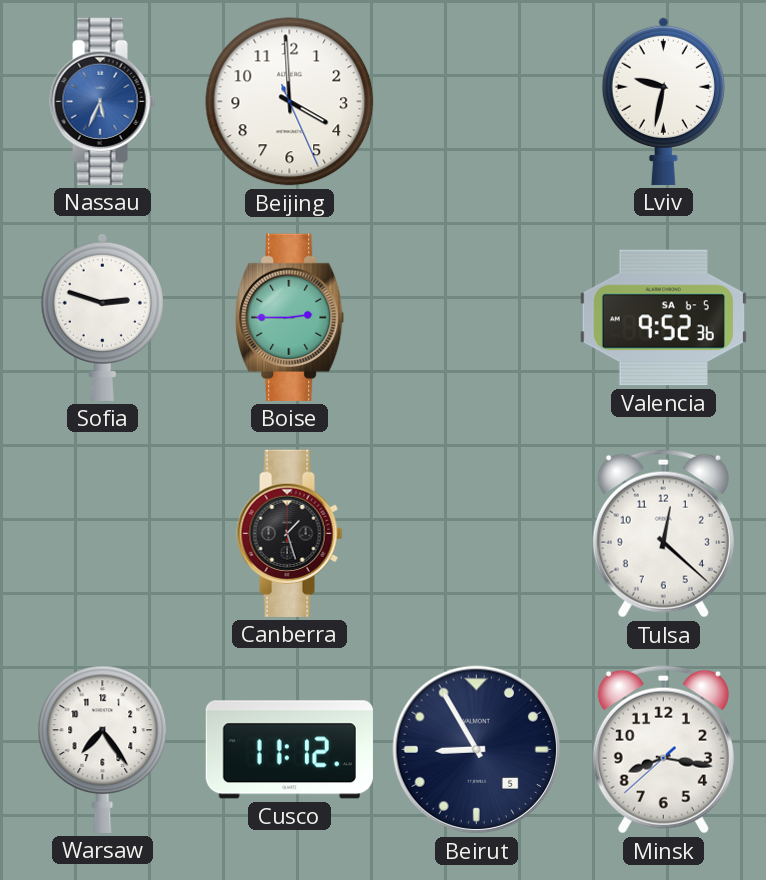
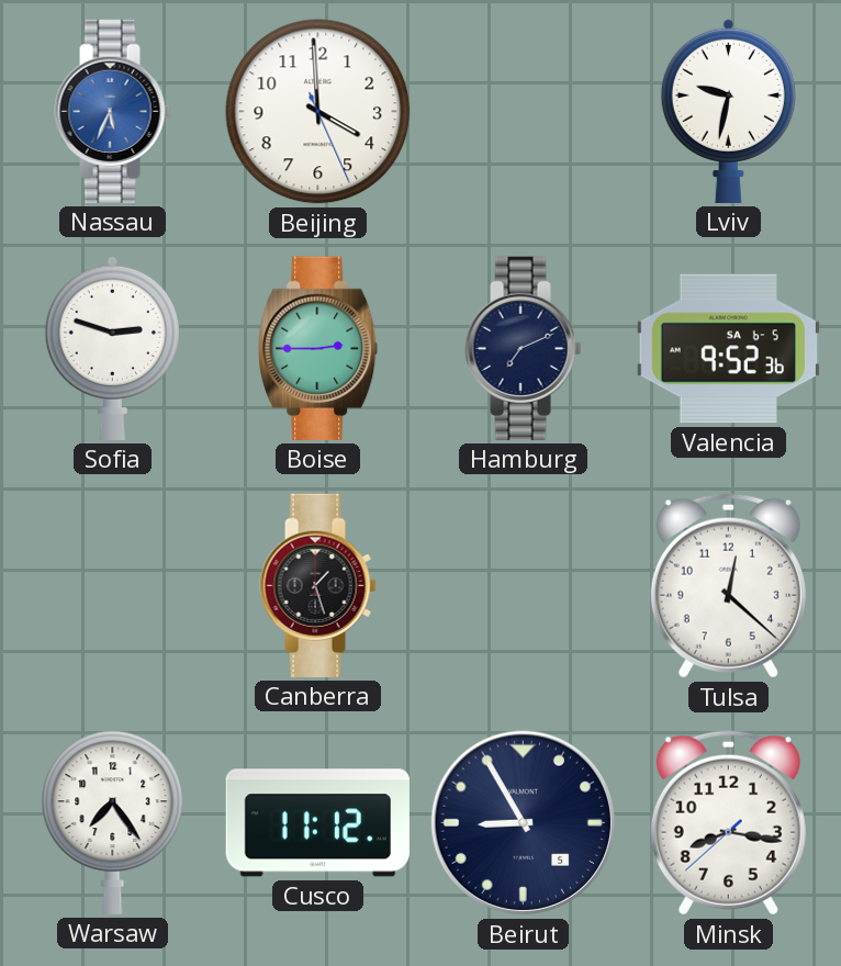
Hamburg: none -> 7:11 (524, 348)
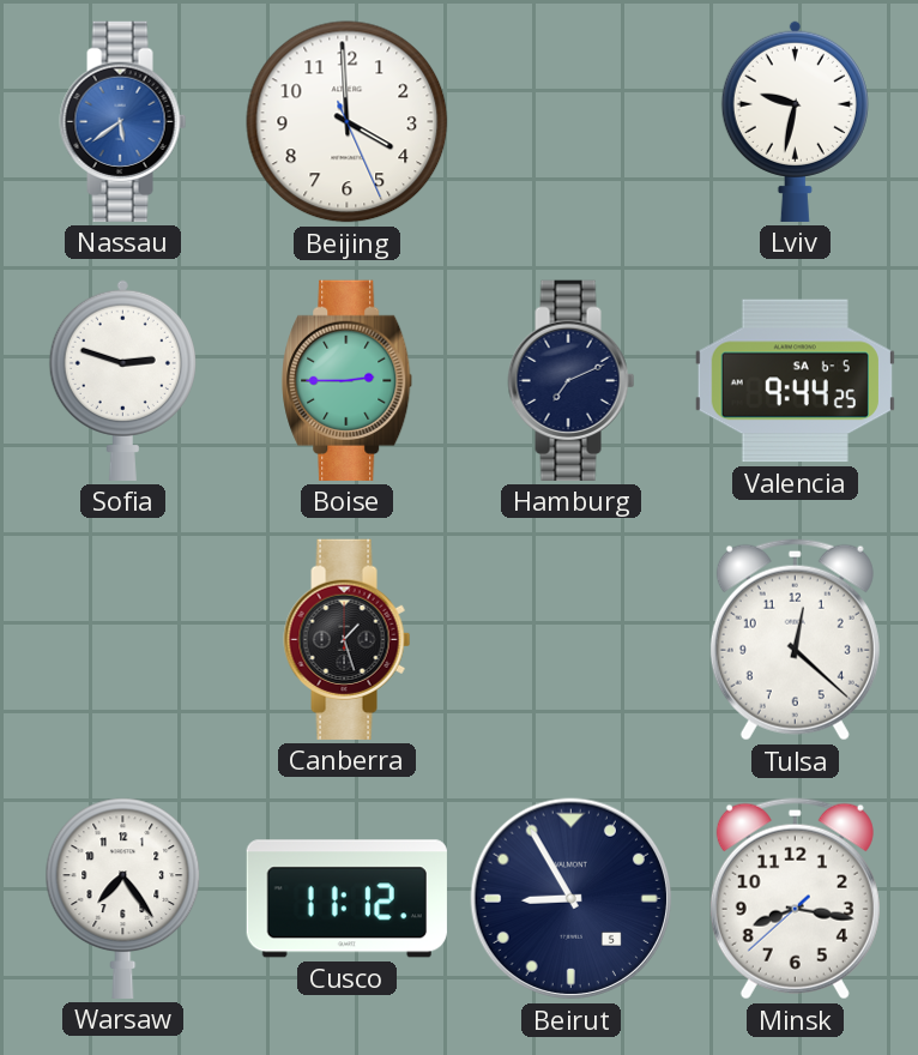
Nassau: 5:34 -> 5:39 (123, 121)
Valencia: 9:52 -> 9:44 (795, 381)
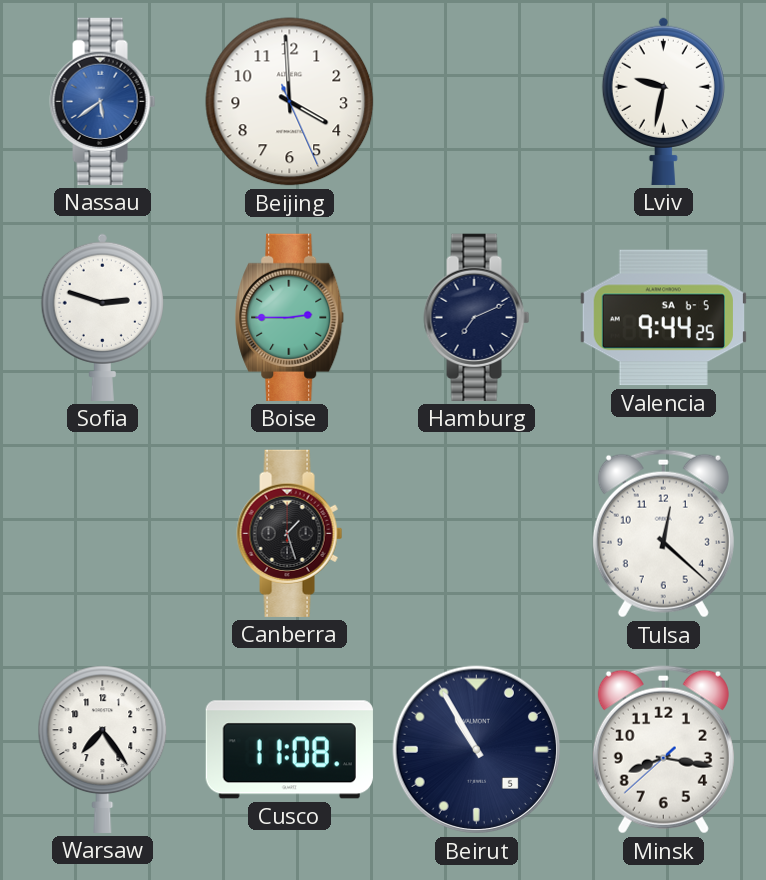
Cusco: 11:12 -> 11:08 (289, 750)
Beirut: 8:55 -> 10:55 (477, 750)
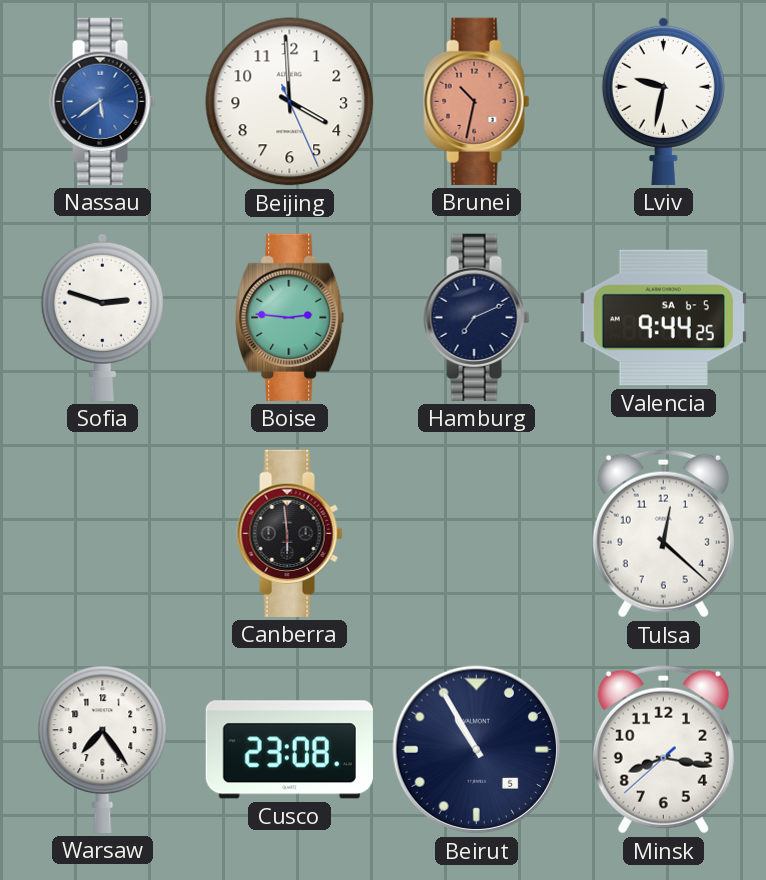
Brunei: none -> 10:32 (477, 101)
Boise: 2:45 -> 2:46 (290, 317)
Canberra: 1:27 -> 5:59 (290, 533)
Cusco: 11:08 -> 23:08 (289, 750)
